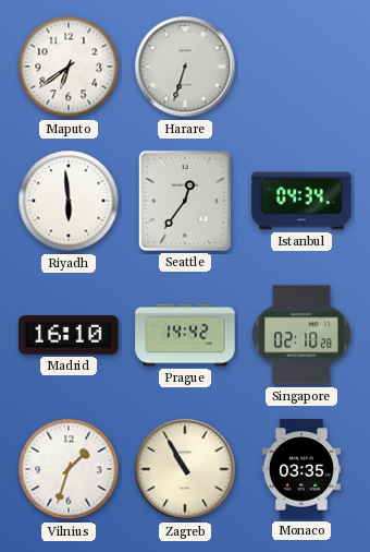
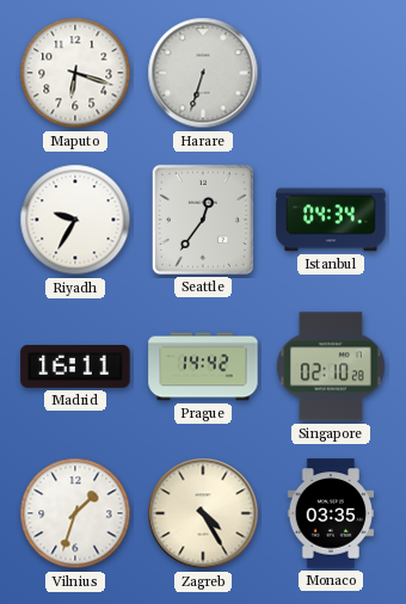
Maputo: 6:39 -> 6:18 (75, 73)
Riyadh: 5:59 -> 9:35 (75, 220)
Madrid: 16:10 -> 16:11 (75, 366)
Zagreb: 10:55 -> 4:25 (203, 513)
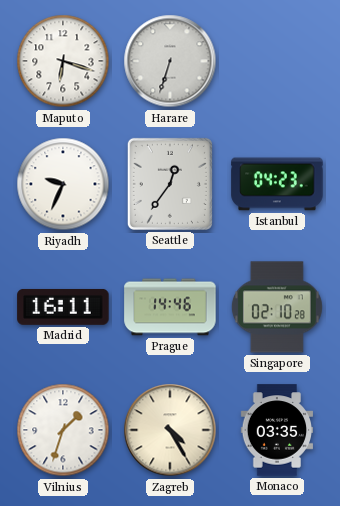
Riyadh: 9:35 -> 9:34 (63, 184)
Istanbul: 04:34 -> 04:23 (277, 184)
Prague: 14:42 -> 14:46 (170, 307)
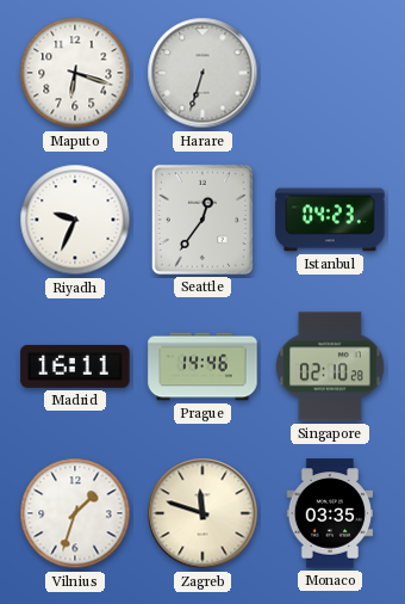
Zagreb: 4:25 -> 11:48 (202, 513)
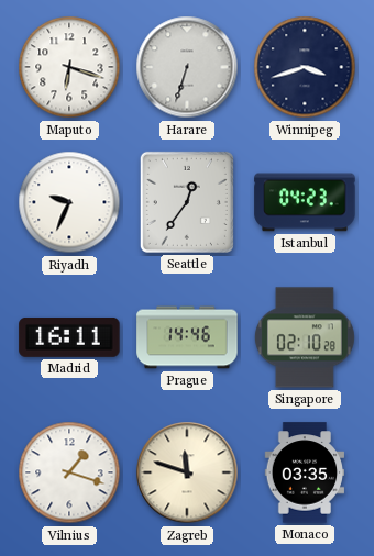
Winnipeg: none -> 3:42 (305, 67)
Vilnius: 1:33 -> 1:18 (69, 472)
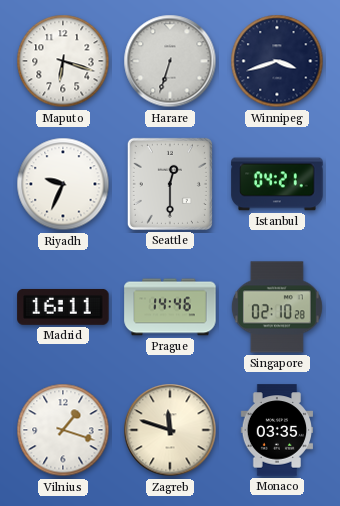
Seattle: 12:36 -> 12:30 (170, 184)
Istanbul: 04:23 -> 04:21 (277, 184)
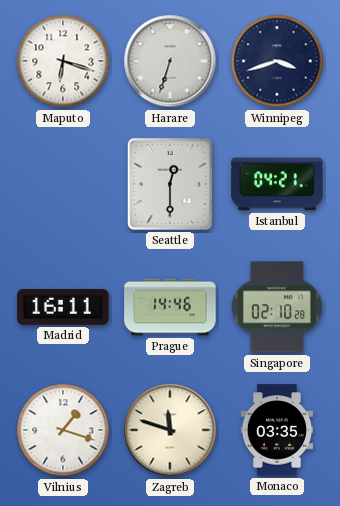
Riyadh: 9:34 -> none (63, 184)
